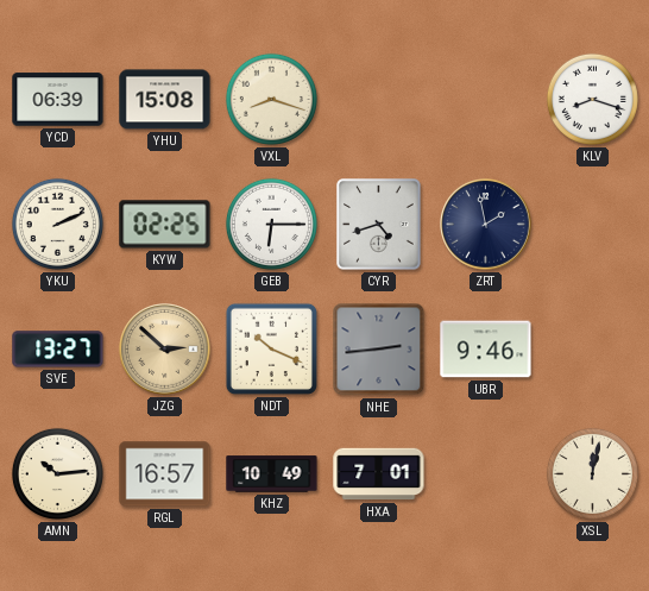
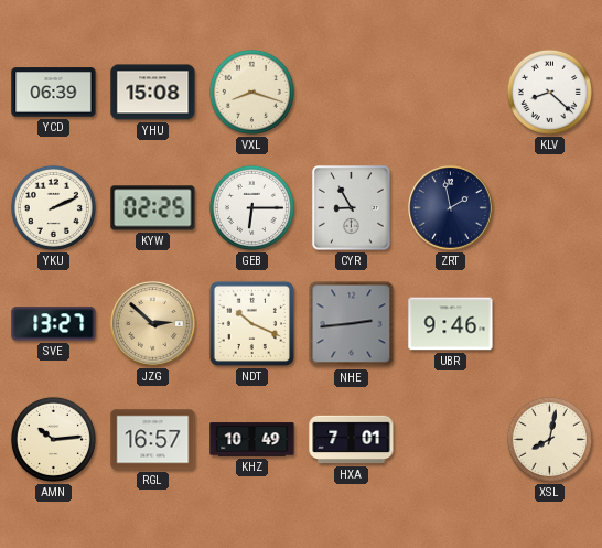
KLV: 8:18 -> 8:22 (549, 92)
CYR: 4:42 -> 8:55 (352, 208)
XSL: 12:02 -> 8:02 (549, 439)
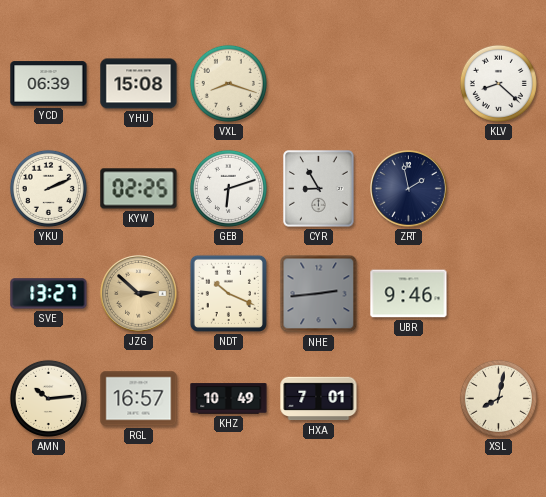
GEB: 6:15 -> 6:12 (228, 188)
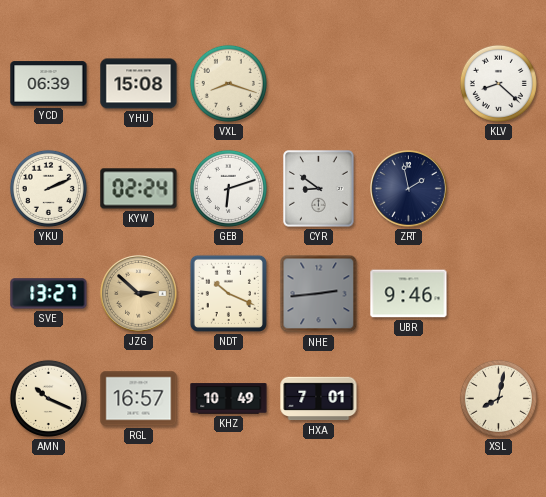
KYW: 02:25 -> 02:24 (139, 189)
CYR: 8:55 -> 8:51 (319, 189)
AMN: 10:14 -> 10:19 (48, 398)
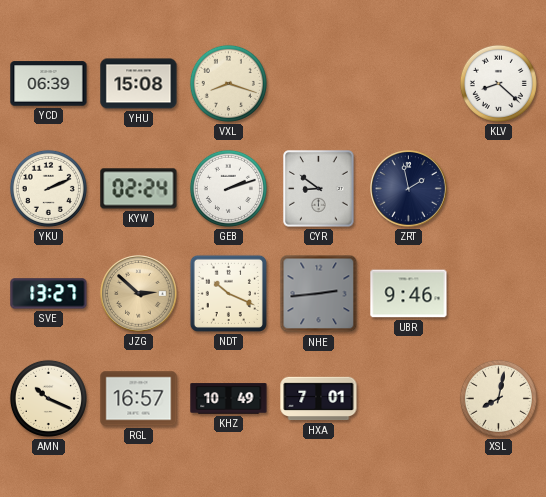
GEB: 6:12 -> 2:12 (228, 188)
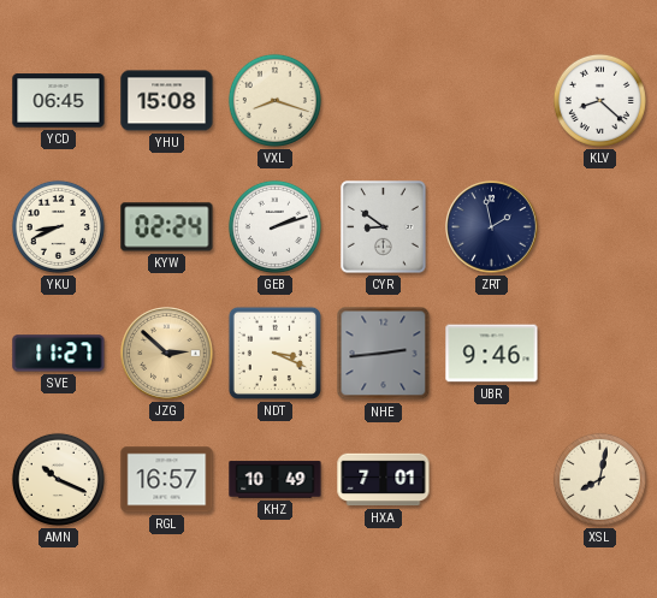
YCD: 06:39 -> 06:45 (59, 101)
YKU: 2:11 -> 8:41 (58, 226)
SVE: 13:27 -> 11:27 (59, 354)
NDT: 10:19 -> 3:19 (274, 353)
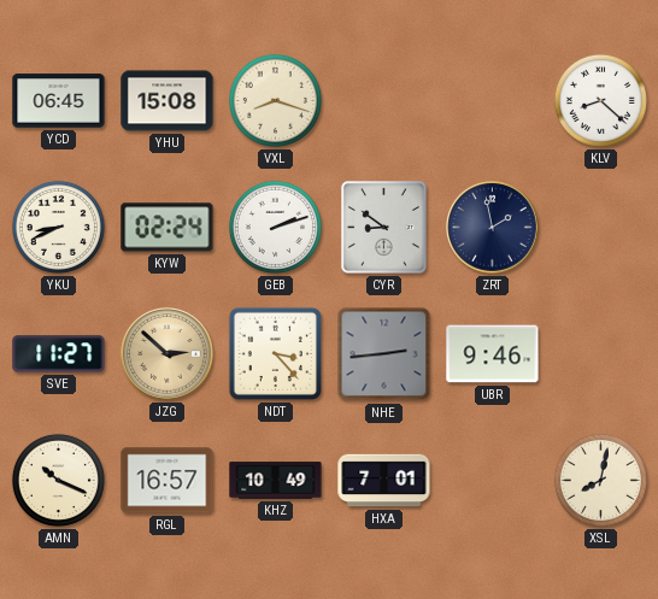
NDT: 3:19 -> 3:23 (275, 353)
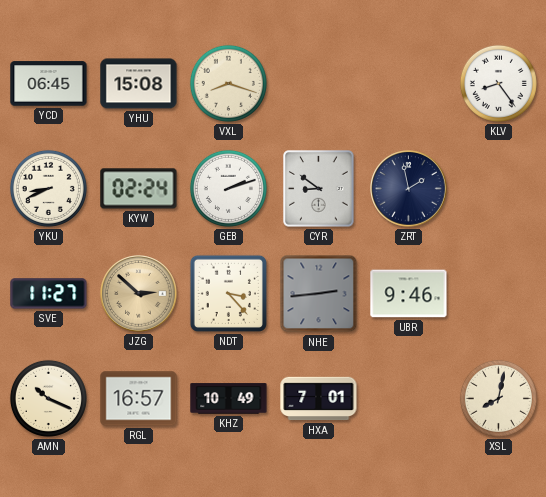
KLV: 8:22 -> 8:24 (498, 83)
